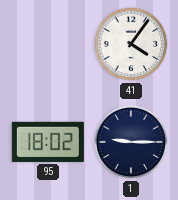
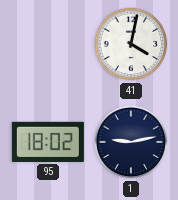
41: 4:06 -> 4:02 (131, 44)
1: 9:15 -> 9:13 (131, 142)
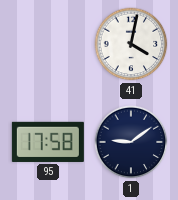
95: 18:02 -> 17:58 (48, 142)
1: 9:13 -> 9:09 (131, 142)
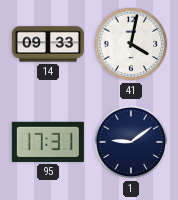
14: none -> 09:33 (48, 44)
95: 17:58 -> 17:31 (48, 142)
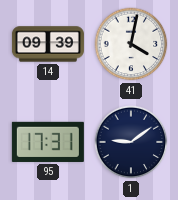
14: 09:33 -> 09:39 (48, 44)
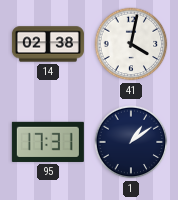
14: 09:39 -> 02:38 (48, 44)
1: 9:09 -> 1:09 (131, 142)
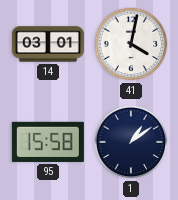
14: 02:38 -> 03:01 (48, 44)
95: 17:31 -> 15:58 (48, 142)
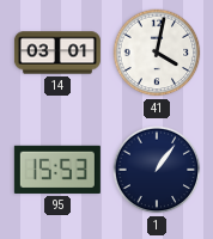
95: 15:58 -> 15:53 (57, 170)
1: 1:09 -> 1:06 (157, 170)
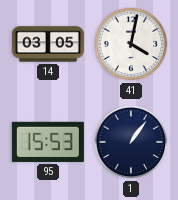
14: 03:01 -> 03:05 (48, 44)
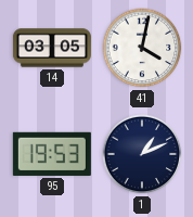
95: 15:53 -> 19:53 (52, 154)
1: 1:06 -> 1:11 (142, 154)
